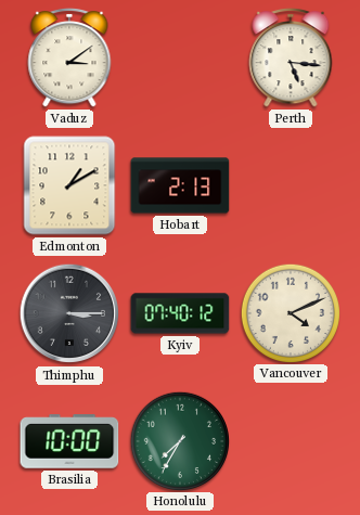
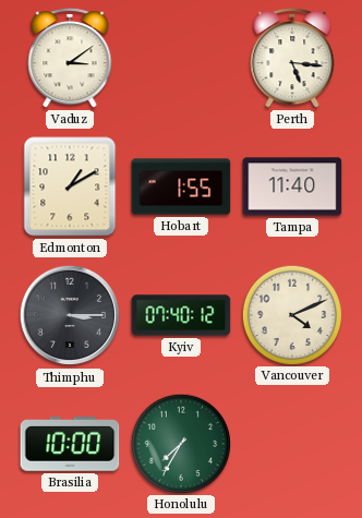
Hobart: 2:13 -> 1:55 (181, 186)
Tampa: none -> 11:40 (292, 186)
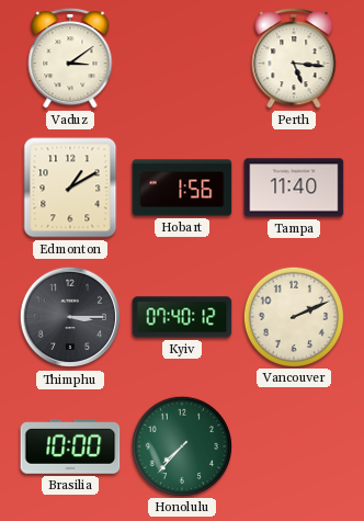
Hobart: 1:55 -> 1:56 (182, 188)
Vancouver: 4:11 -> 2:11 (293, 316)
Honolulu: 7:35 -> 7:37 (181, 445)
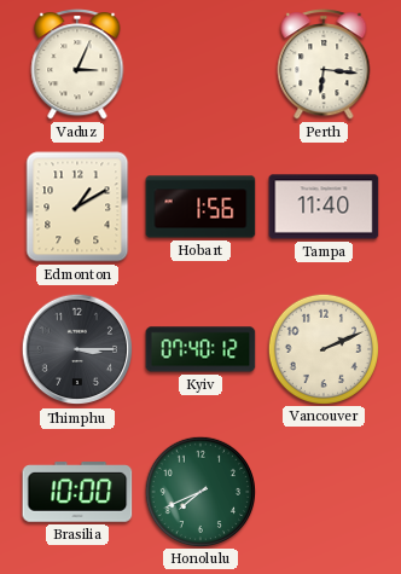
Vaduz: 3:09 -> 3:04 (77, 65)
Perth: 5:16 -> 6:16 (324, 65)
Honolulu: 7:37 -> 7:41 (199, 491)
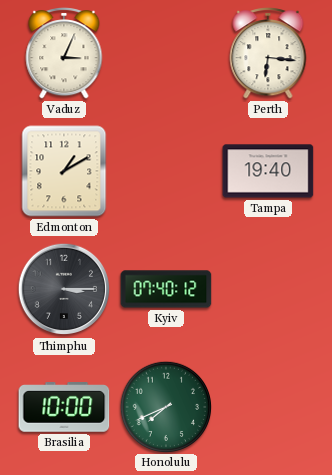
Hobart: 1:56 -> none (200, 207)
Tampa: 11:40 -> 19:40 (268, 171)
Vancouver: 2:11 -> none (322, 348)
